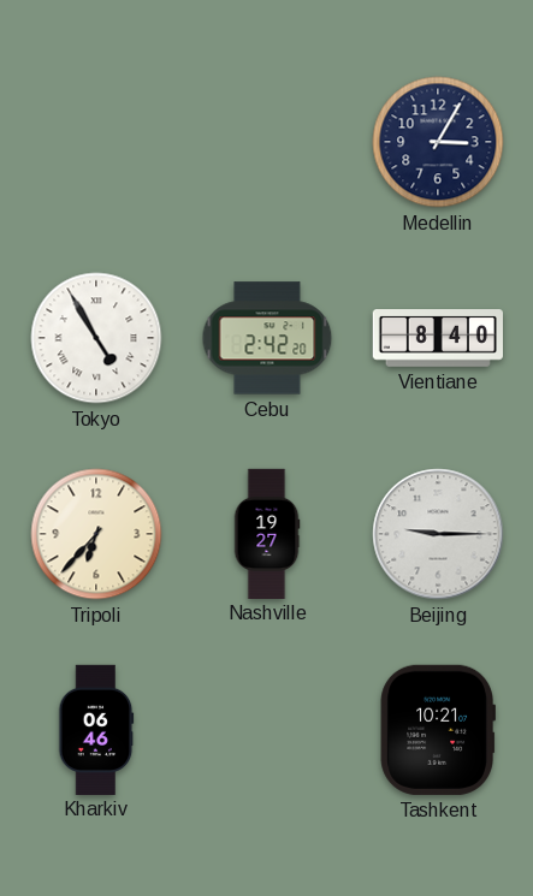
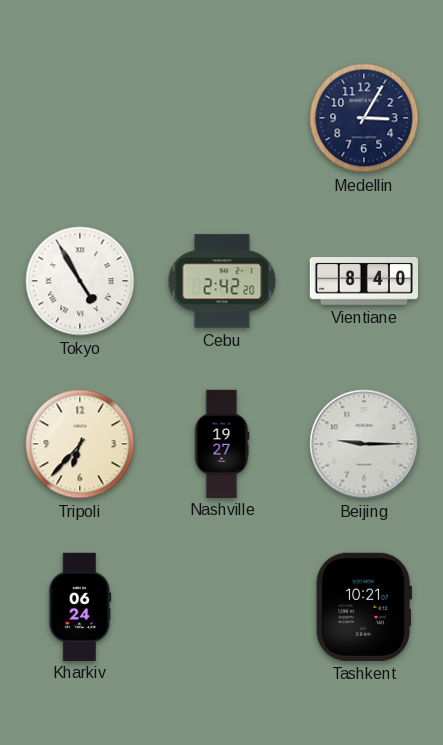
Kharkiv: 06:46 -> 06:24 (80, 606)
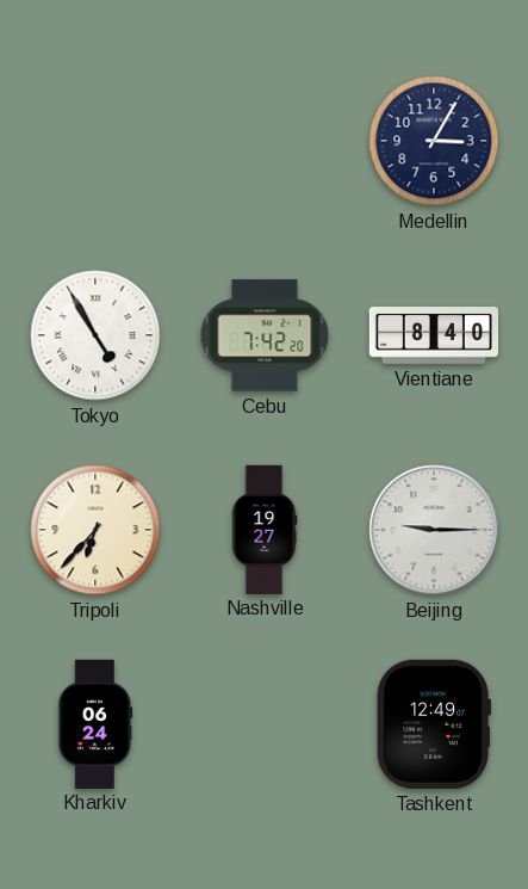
Cebu: 2:42 -> 7:42 (265, 335)
Tashkent: 10:21 -> 12:49 (433, 724)
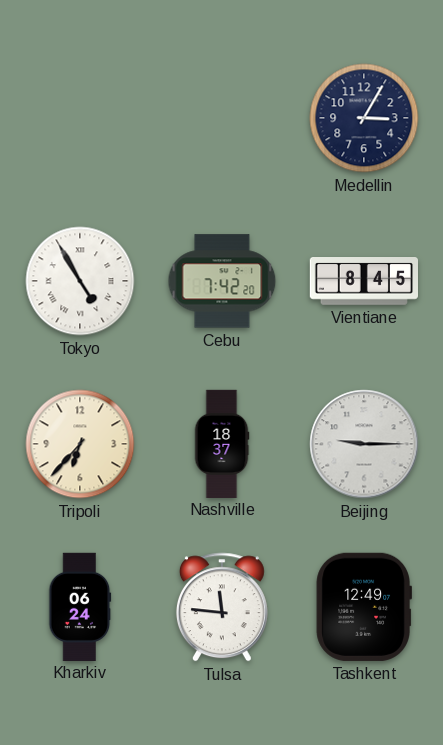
Vientiane: 8:40 -> 8:45 (363, 282)
Nashville: 19:27 -> 18:37 (222, 443)
Tulsa: none -> 11:46 (222, 607)
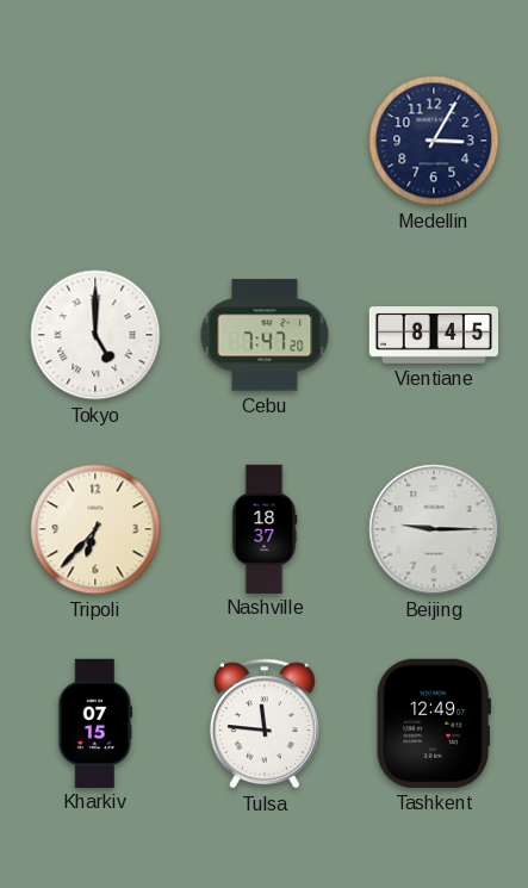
Tokyo: 4:55 -> 5:00 (95, 335)
Cebu: 7:42 -> 7:47 (265, 335)
Kharkiv: 06:24 -> 07:15 (95, 722)
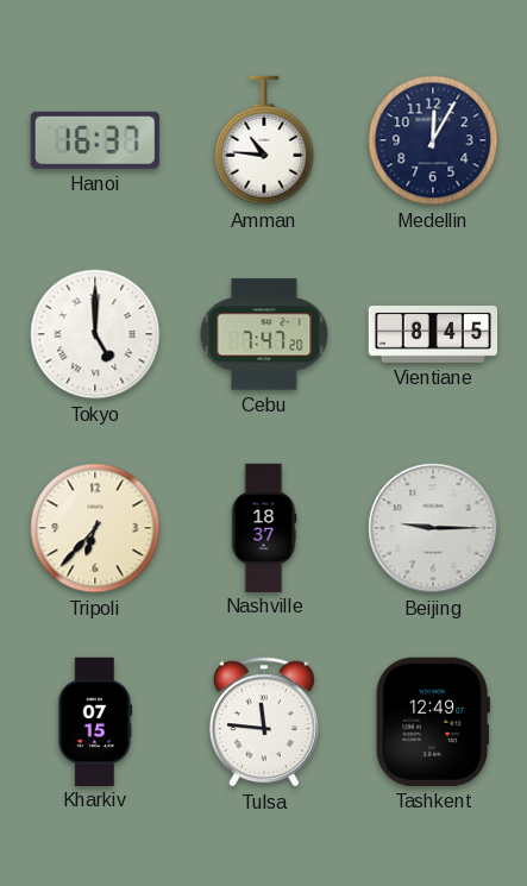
Hanoi: none -> 16:37 (95, 140)
Amman: none -> 10:46 (264, 140)
Medellin: 3:05 -> 12:05 (433, 140)
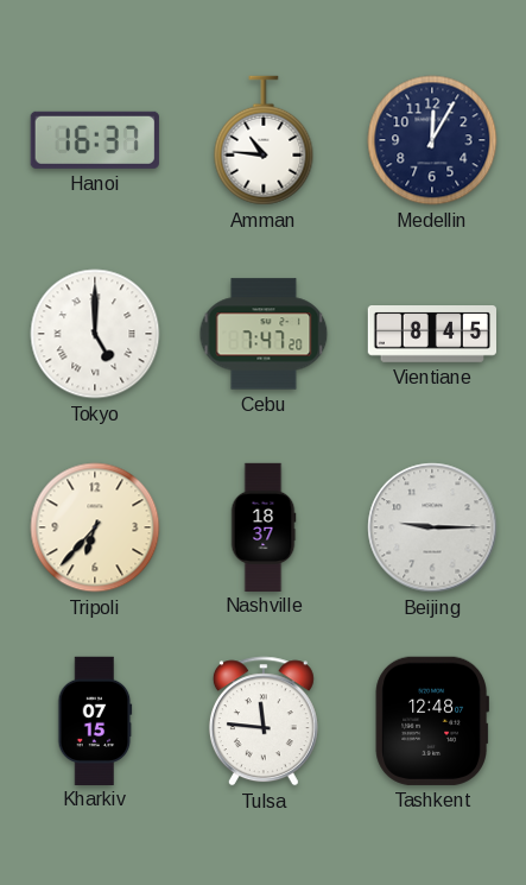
Tashkent: 12:49 -> 12:48 (431, 721)
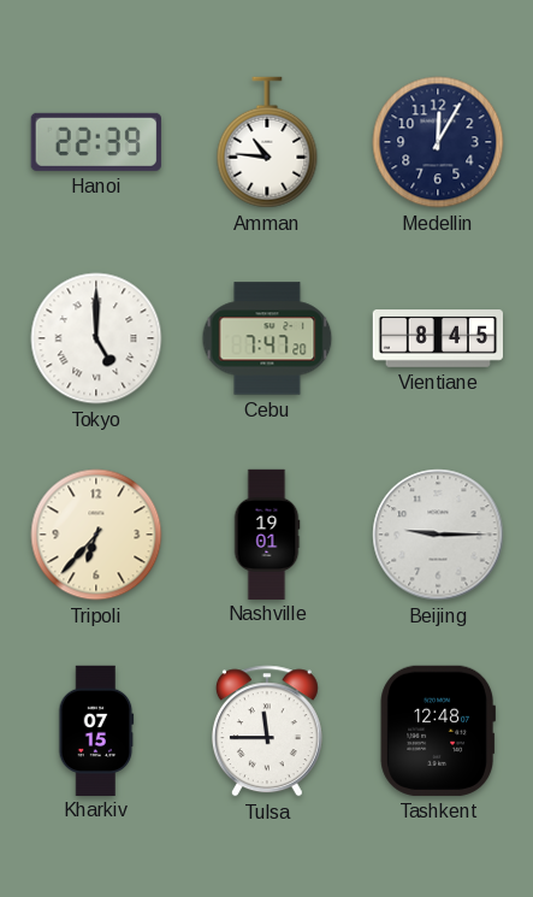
Hanoi: 16:37 -> 22:39 (96, 142)
Nashville: 18:37 -> 19:01 (267, 533)
Tulsa: 11:46 -> 11:45 (267, 731)
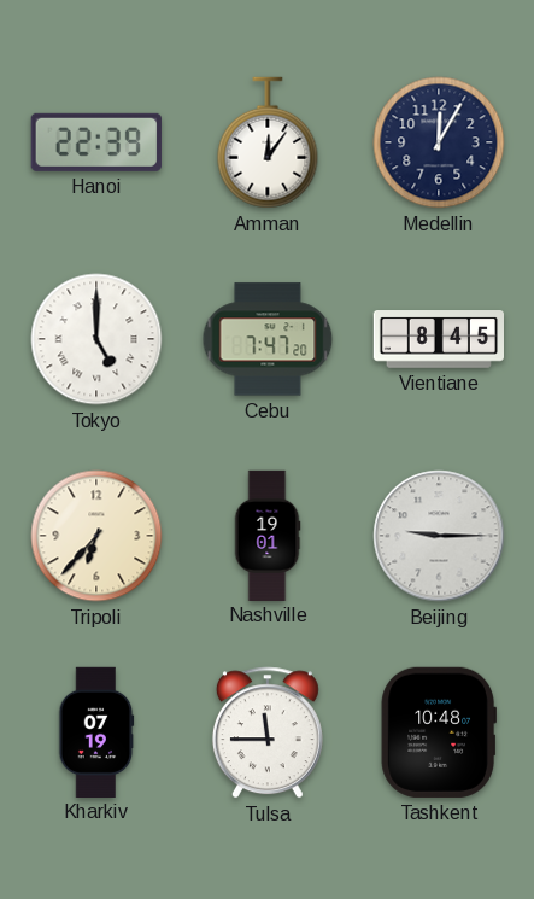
Amman: 10:46 -> 12:06 (268, 142)
Kharkiv: 07:15 -> 07:19 (96, 731)
Tashkent: 12:48 -> 10:48 (438, 732)
